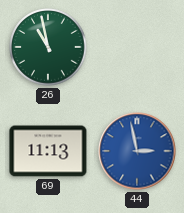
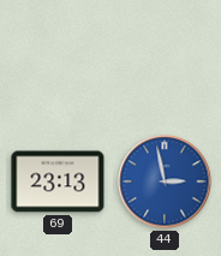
26: 10:58 -> none (48, 47)
69: 11:13 -> 23:13 (58, 181)
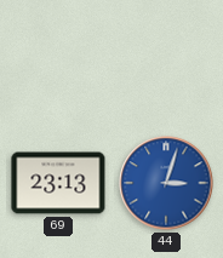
44: 2:58 -> 3:03 (166, 183)
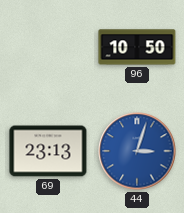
96: none -> 10:50 (137, 47)
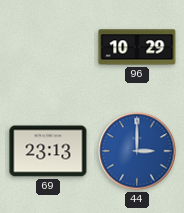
96: 10:50 -> 10:29 (137, 47)
44: 3:03 -> 3:00 (137, 151)
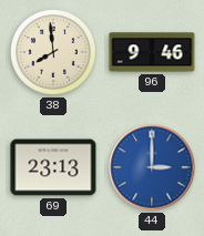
38: none -> 7:59 (53, 52)
96: 10:29 -> 9:46 (152, 52)
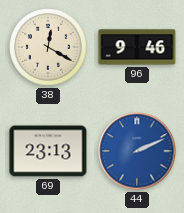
38: 7:59 -> 12:20 (48, 47)
44: 3:00 -> 2:11 (137, 151)
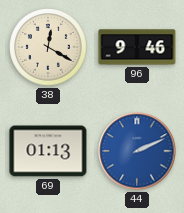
69: 23:13 -> 01:13 (48, 151)
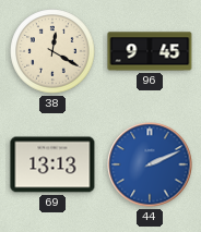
96: 9:46 -> 9:45 (150, 51)
69: 01:13 -> 13:13 (52, 164)
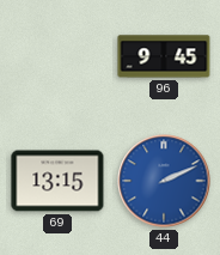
38: 12:20 -> none (52, 51)
69: 13:13 -> 13:15 (57, 181)
